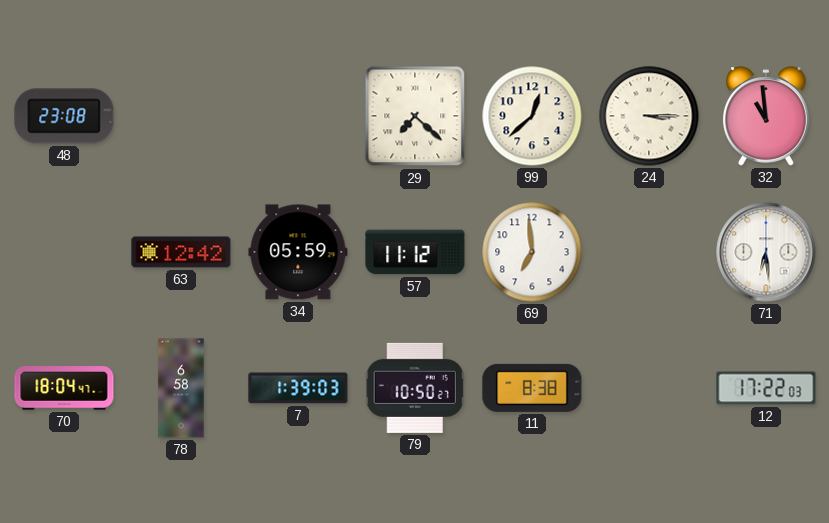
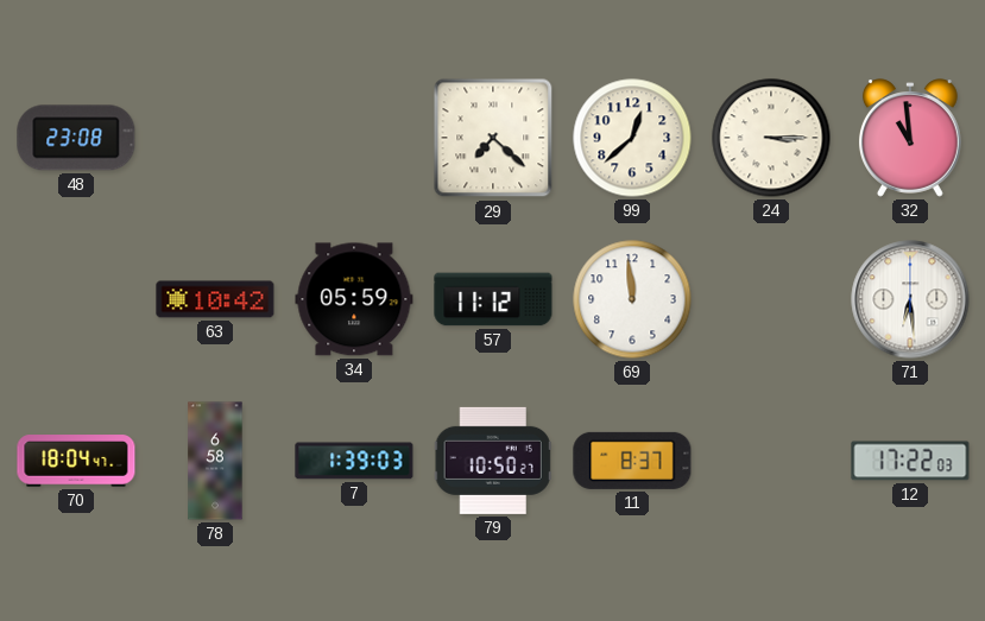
63: 12:42 -> 10:42 (215, 299)
69: 6:59 -> 11:59 (632, 299)
11: 8:38 -> 8:37 (632, 461)
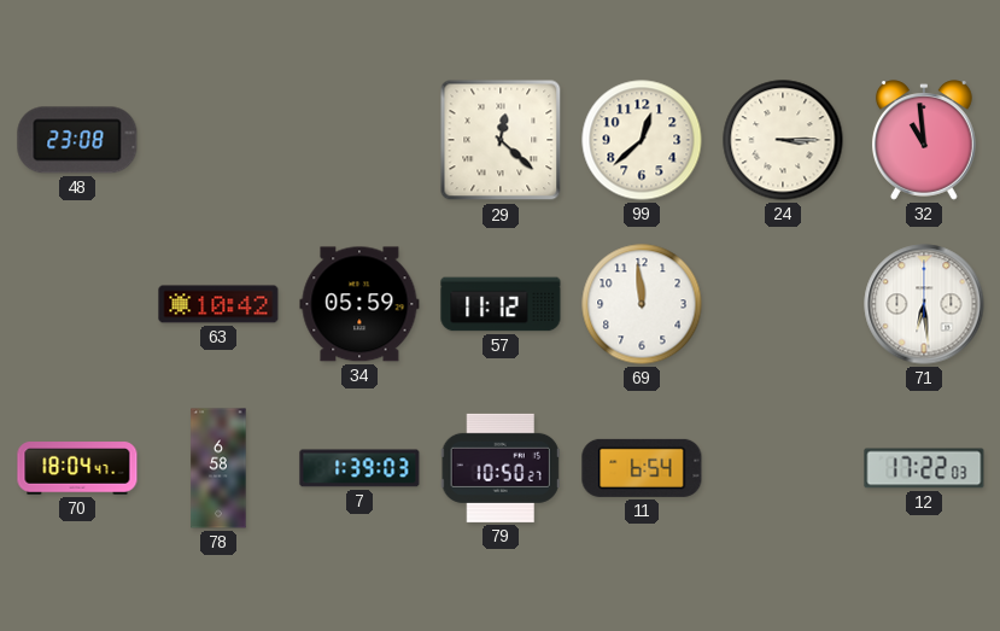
29: 7:22 -> 12:22 (501, 140)
11: 8:37 -> 6:54 (642, 468)
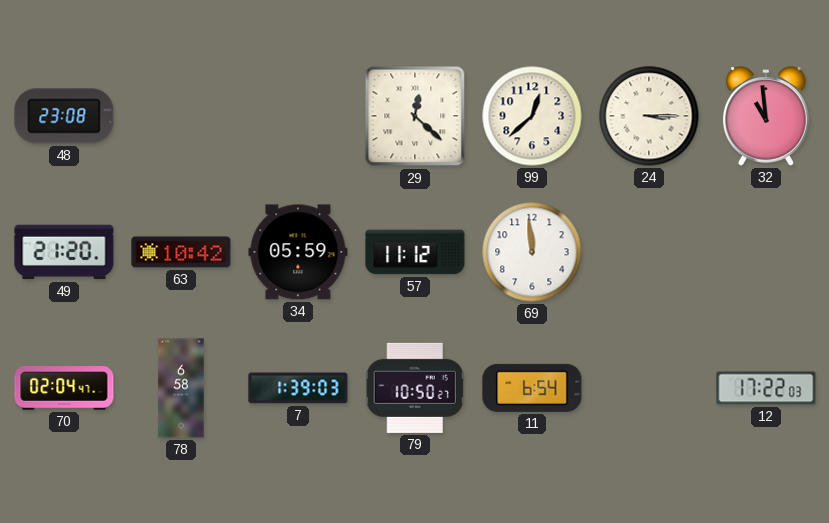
49: none -> 21:20 (64, 252)
71: 6:29 -> none (924, 304)
70: 18:04 -> 02:04 (64, 388)
